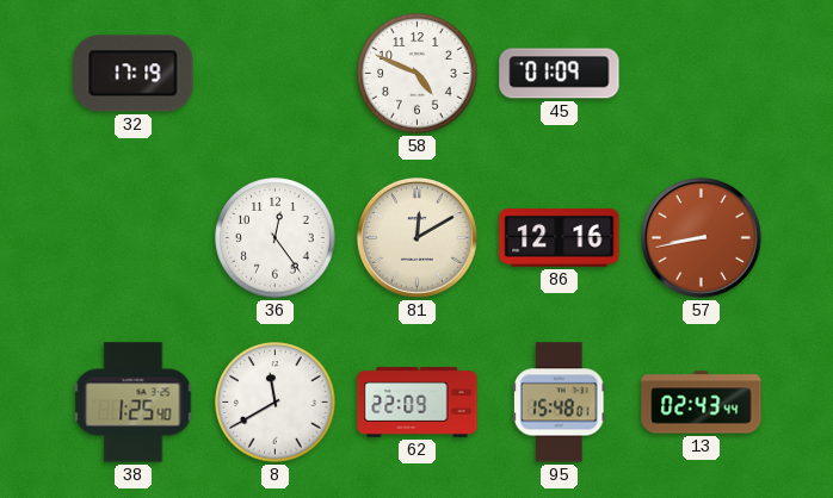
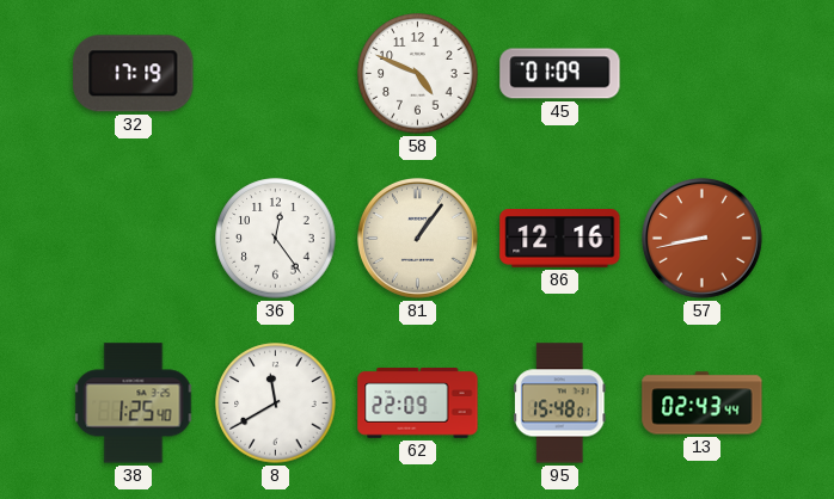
81: 12:10 -> 1:06 (417, 238)
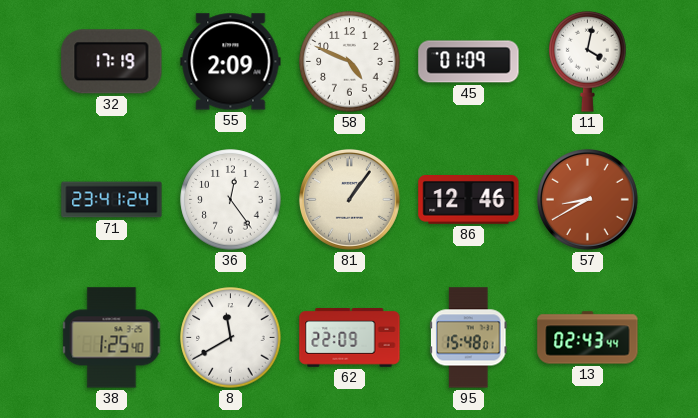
55: none -> 2:09 (231, 62)
11: none -> 4:02 (588, 61)
71: none -> 23:41 (112, 200)
86: 12:16 -> 12:46 (469, 200)
57: 8:43 -> 8:40 (587, 199)
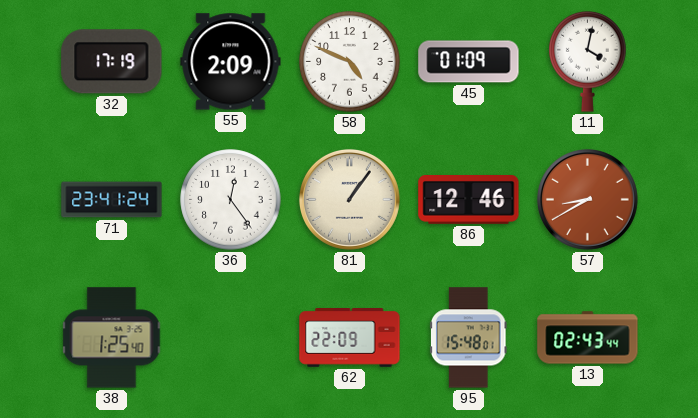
8: 11:40 -> none (231, 338)
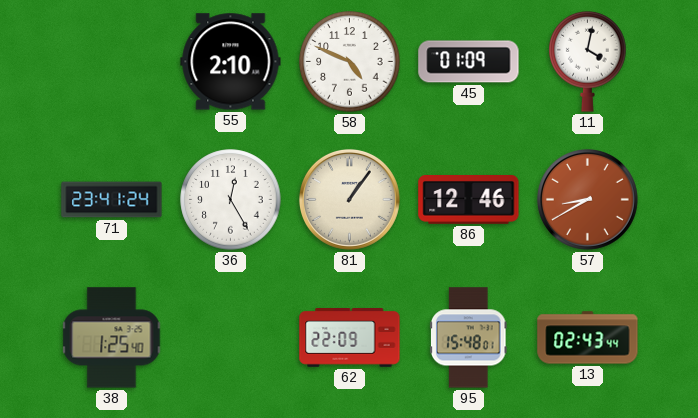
32: 17:19 -> none (112, 62)
55: 2:09 -> 2:10 (231, 62)
36: 12:24 -> 12:25 (231, 200)
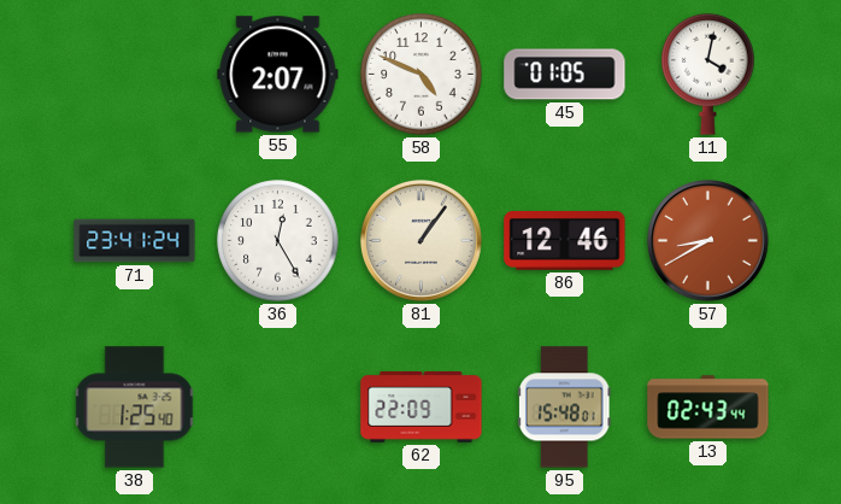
55: 2:10 -> 2:07 (278, 75)
45: 01:09 -> 01:05 (565, 75)
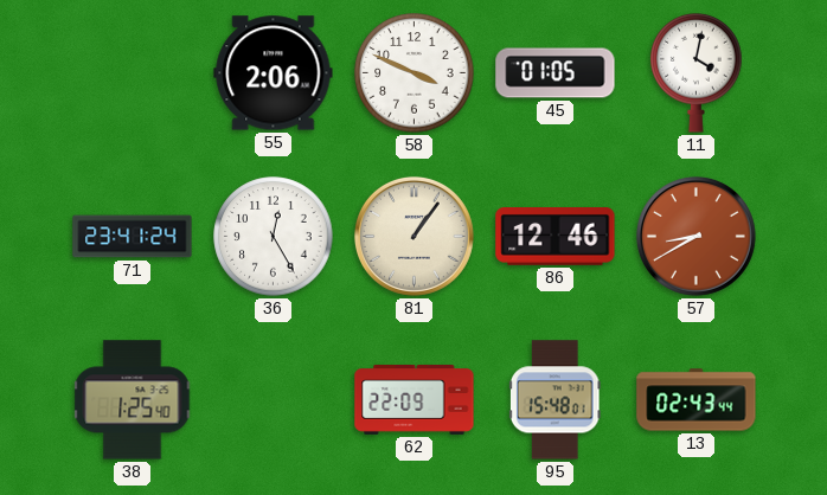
55: 2:07 -> 2:06 (274, 73)
58: 4:49 -> 3:49 (415, 73)
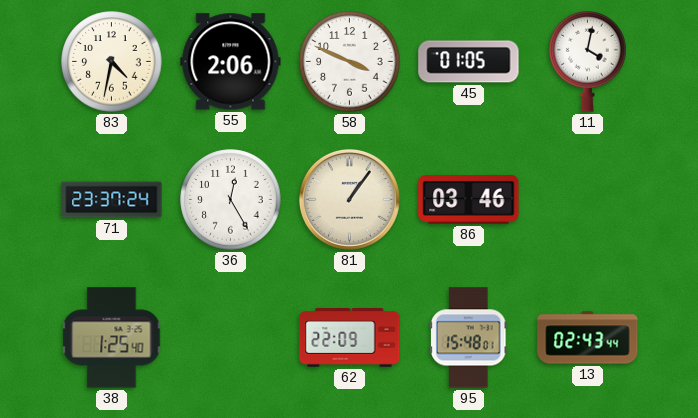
83: none -> 4:32 (112, 62)
71: 23:41 -> 23:37 (112, 200)
86: 12:46 -> 03:46 (469, 200)
57: 8:40 -> none (695, 236)
